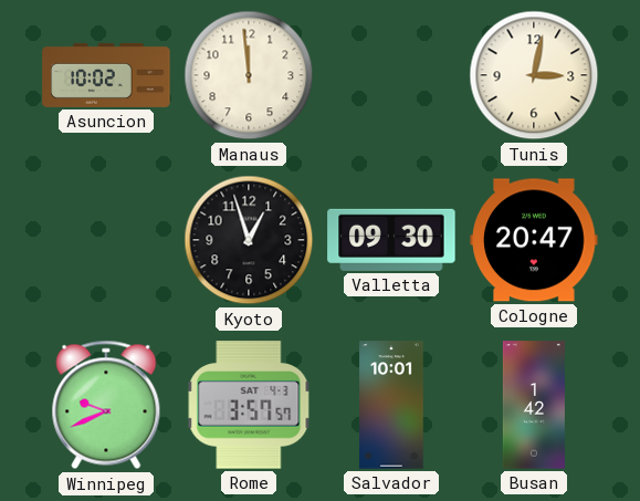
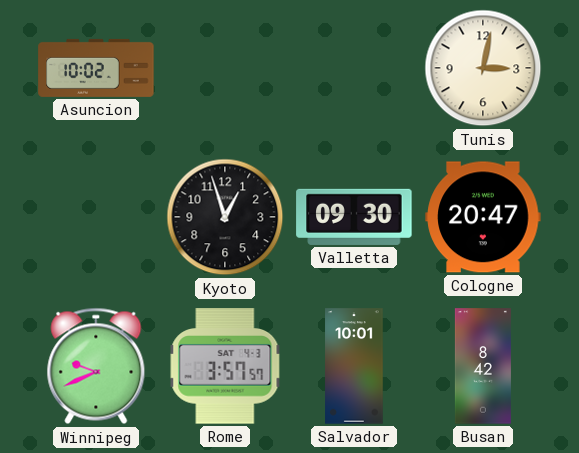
Manaus: 11:59 -> none (249, 75)
Busan: 1:42 -> 8:42 (483, 366)
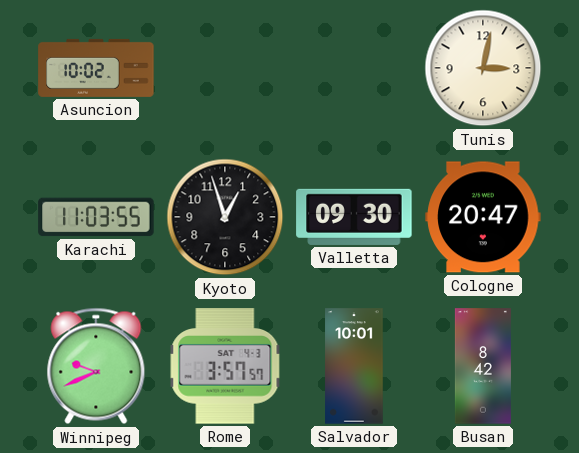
Karachi: none -> 11:03 (96, 217)
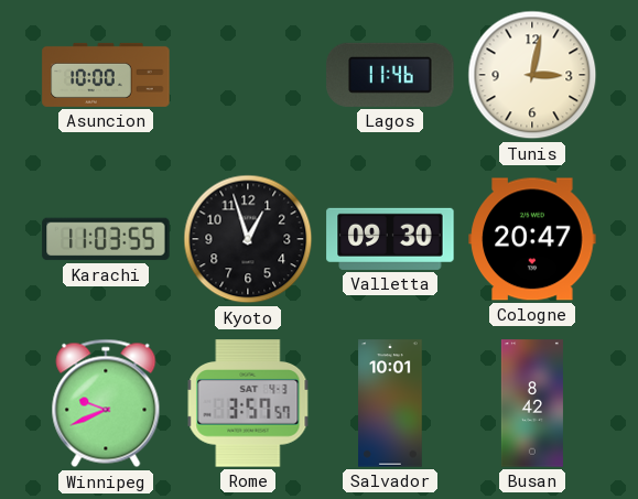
Asuncion: 10:02 -> 10:00 (106, 75)
Lagos: none -> 11:46 (390, 75)
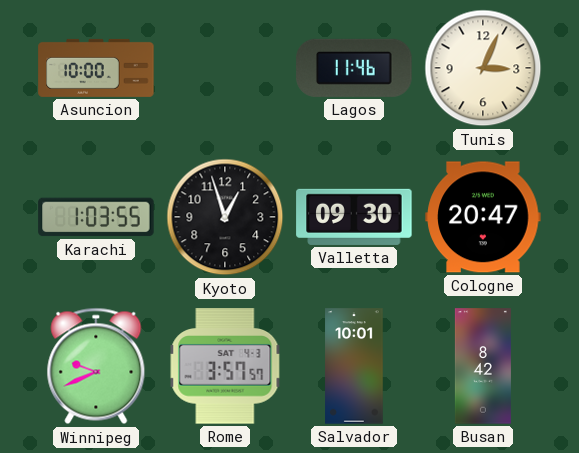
Tunis: 3:02 -> 3:04 (483, 68)
Karachi: 11:03 -> 1:03 (96, 217)
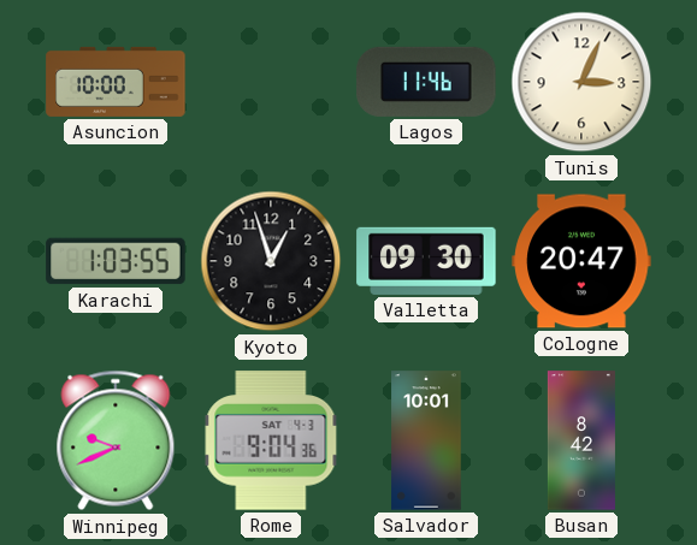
Rome: 3:57 -> 9:04 (271, 440)
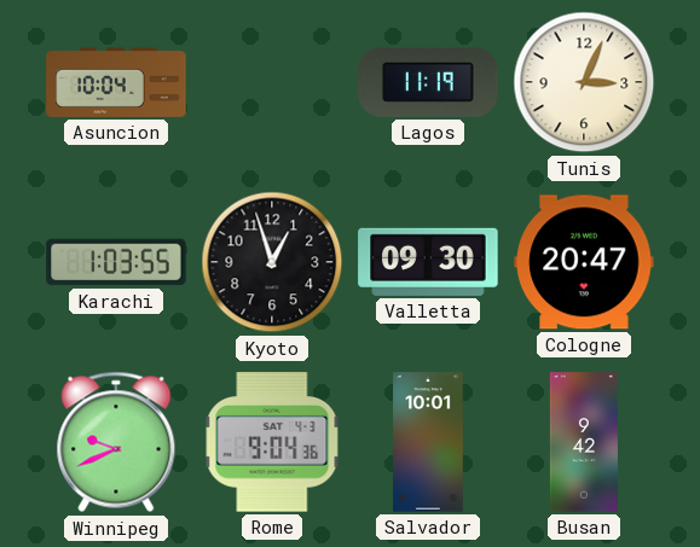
Asuncion: 10:00 -> 10:04 (116, 82)
Lagos: 11:46 -> 11:19 (428, 82)
Busan: 8:42 -> 9:42 (584, 442)
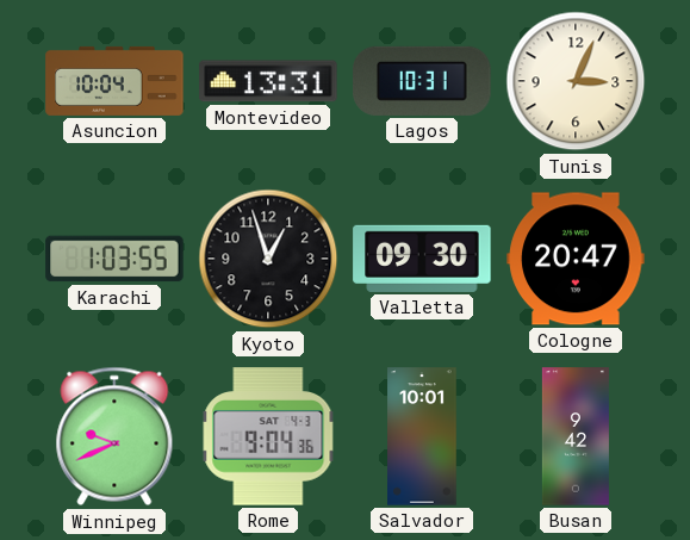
Montevideo: none -> 13:31 (268, 81)
Lagos: 11:19 -> 10:31 (422, 81)
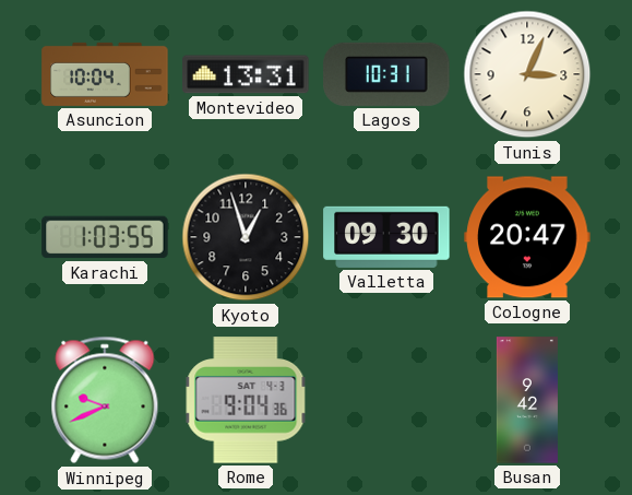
Salvador: 10:01 -> none (422, 436)
